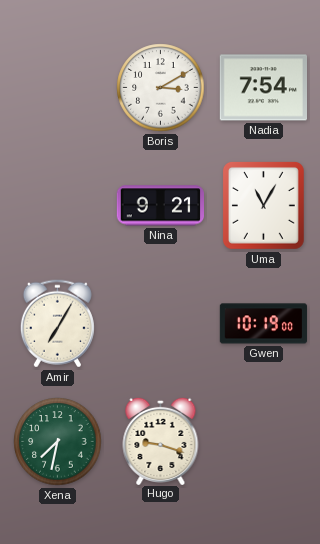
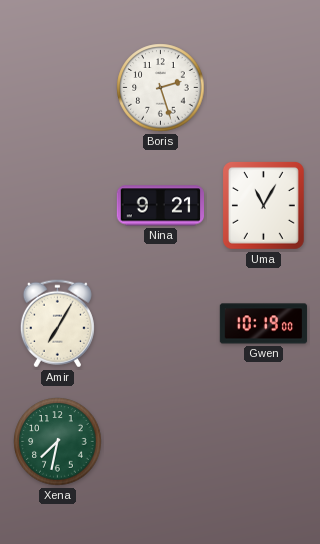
Boris: 3:10 -> 2:27 (161, 88)
Nadia: 7:54 -> none (263, 88)
Hugo: 9:18 -> none (161, 440)
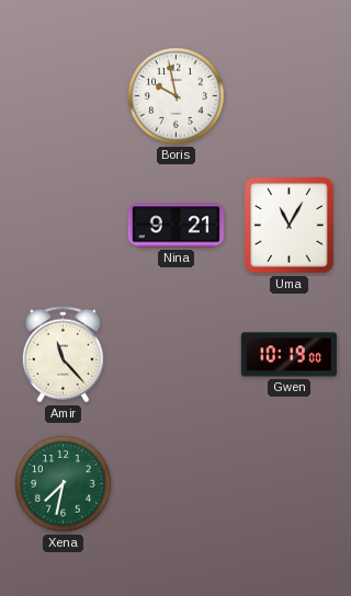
Boris: 2:27 -> 9:58 (177, 96)
Amir: 7:05 -> 11:23 (63, 355)
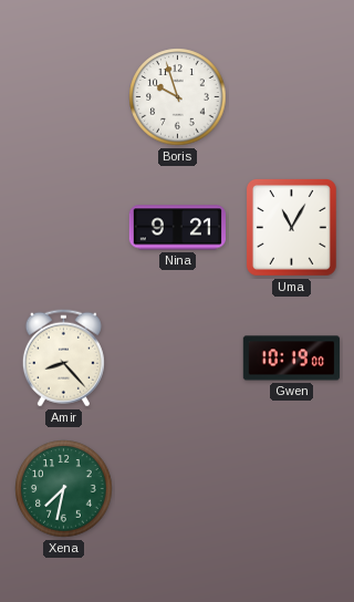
Boris: 9:58 -> 9:57 (178, 97)
Amir: 11:23 -> 8:23 (63, 359)
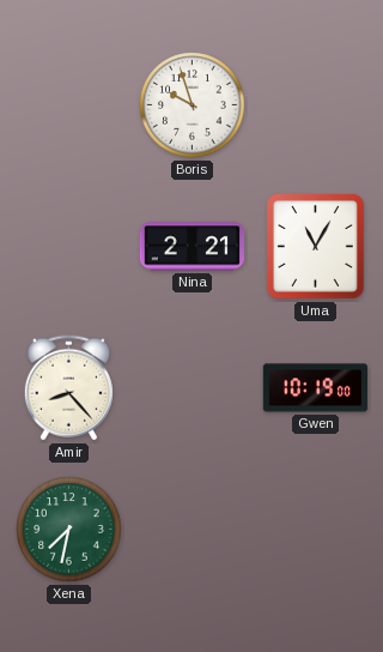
Nina: 9:21 -> 2:21 (191, 247)
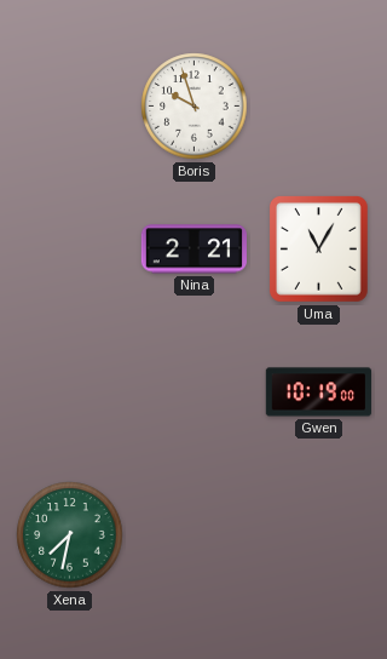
Amir: 8:23 -> none (68, 388)
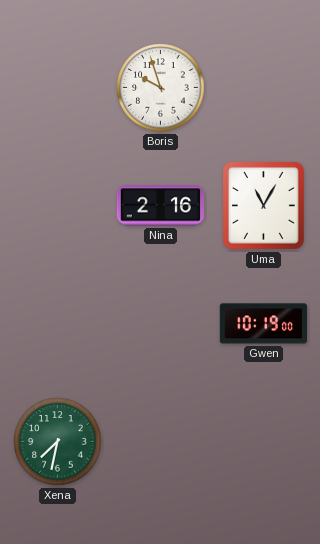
Nina: 2:21 -> 2:16 (160, 206)
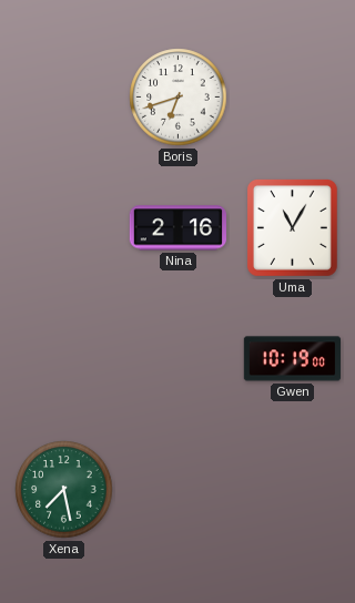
Boris: 9:57 -> 6:42 (179, 98)
Xena: 7:32 -> 7:28 (64, 490)
